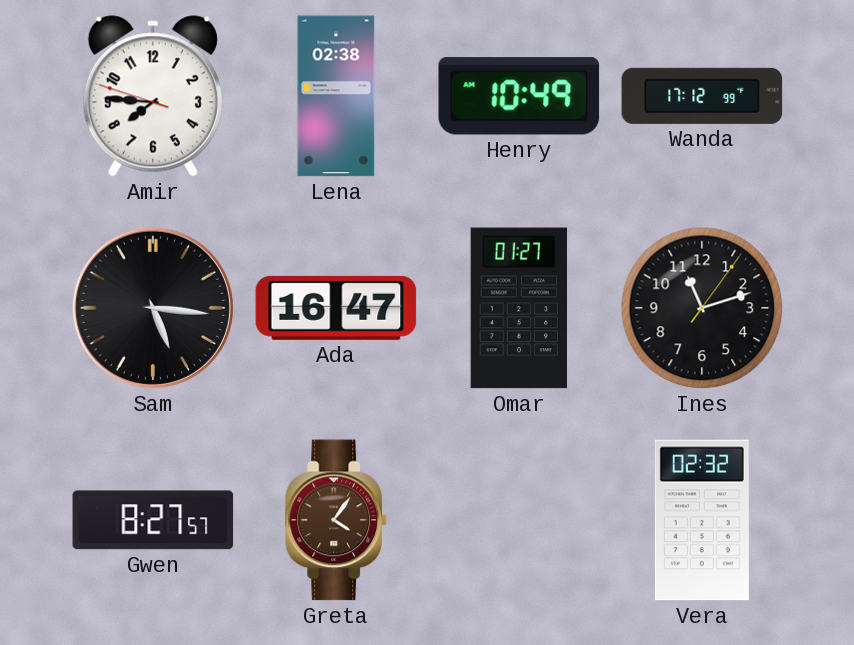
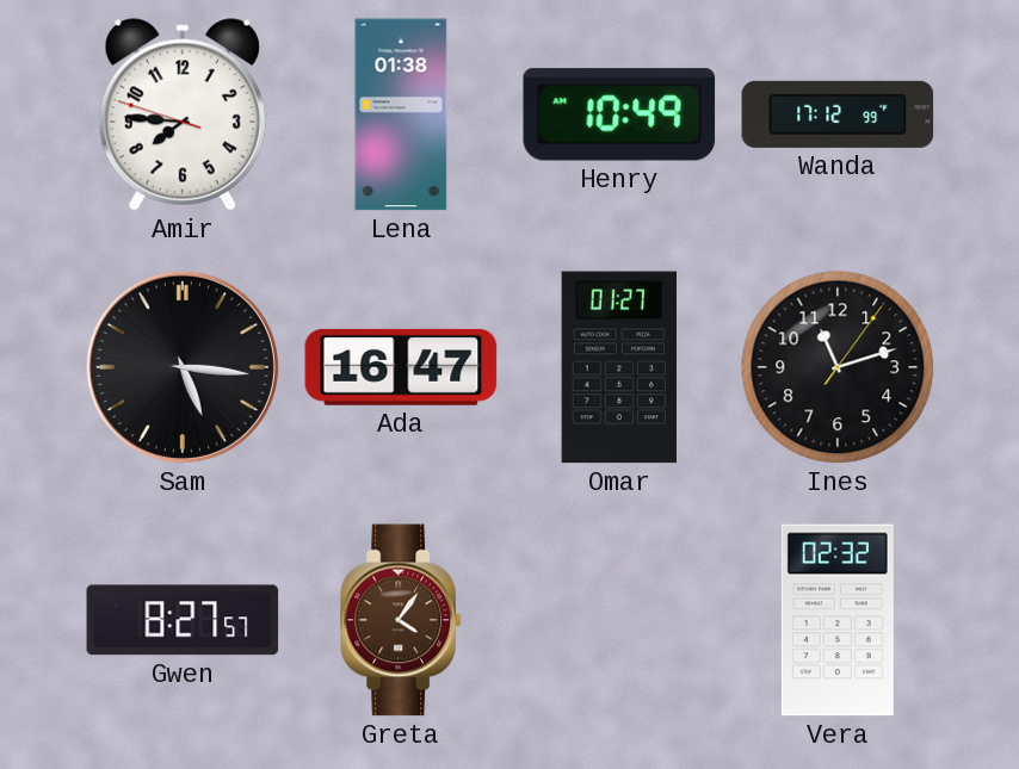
Lena: 02:38 -> 01:38 (401, 114)
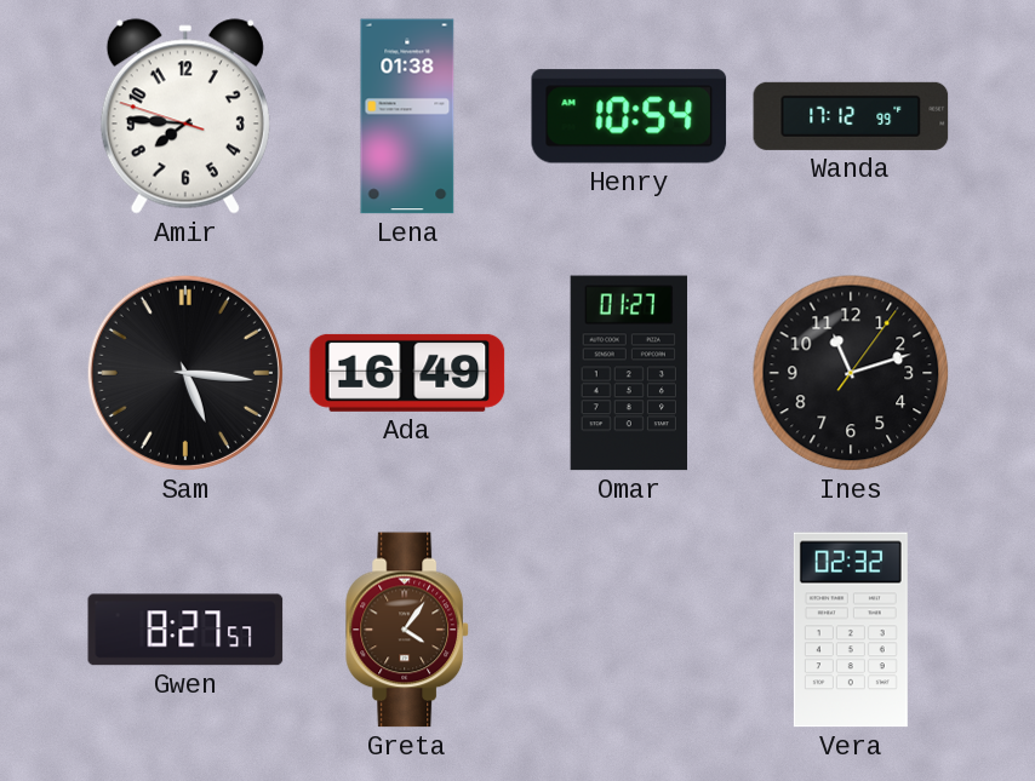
Henry: 10:49 -> 10:54 (629, 116)
Ada: 16:47 -> 16:49 (407, 373)
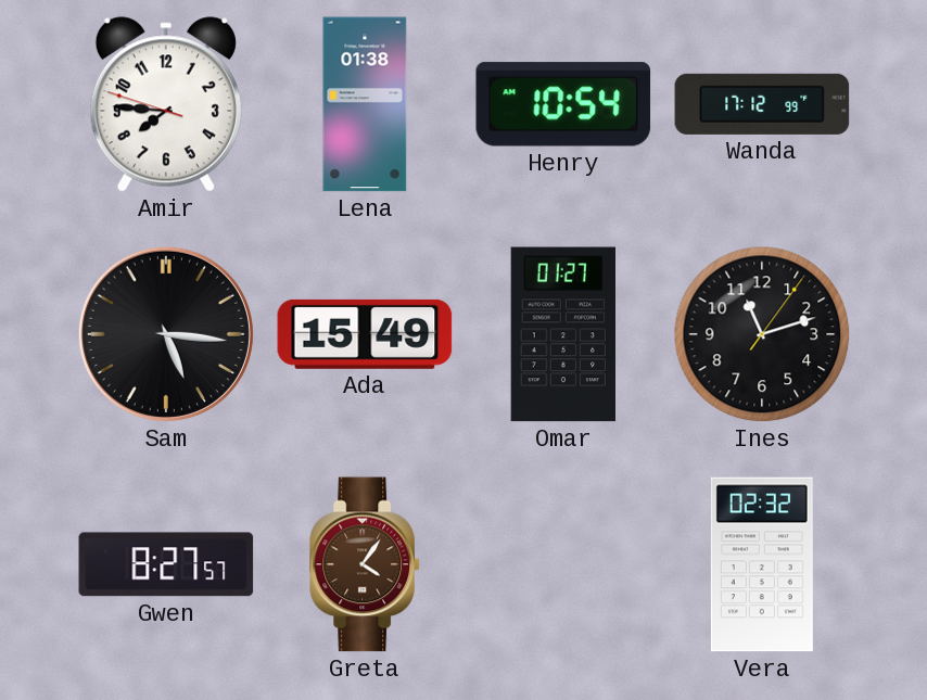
Ada: 16:49 -> 15:49 (365, 334)
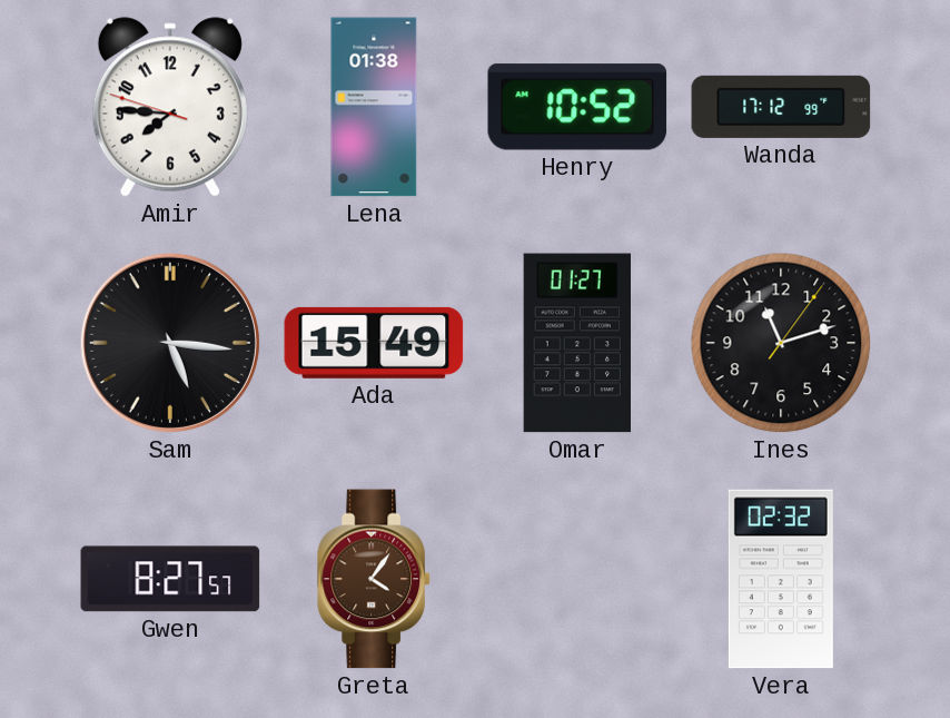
Henry: 10:54 -> 10:52 (577, 107)
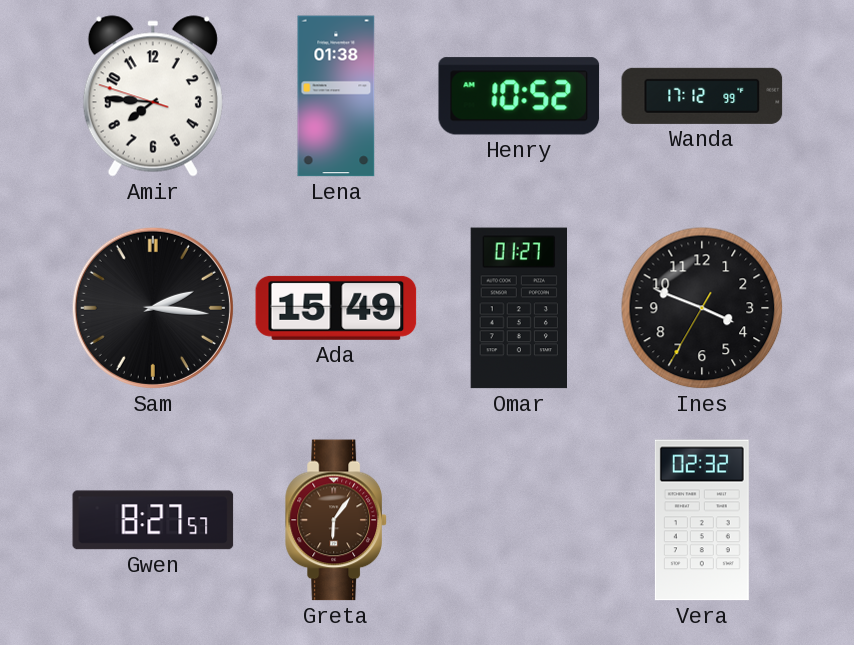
Sam: 5:16 -> 2:16 (153, 308)
Ines: 11:12 -> 3:48 (702, 308)
Greta: 4:06 -> 6:06 (336, 520)
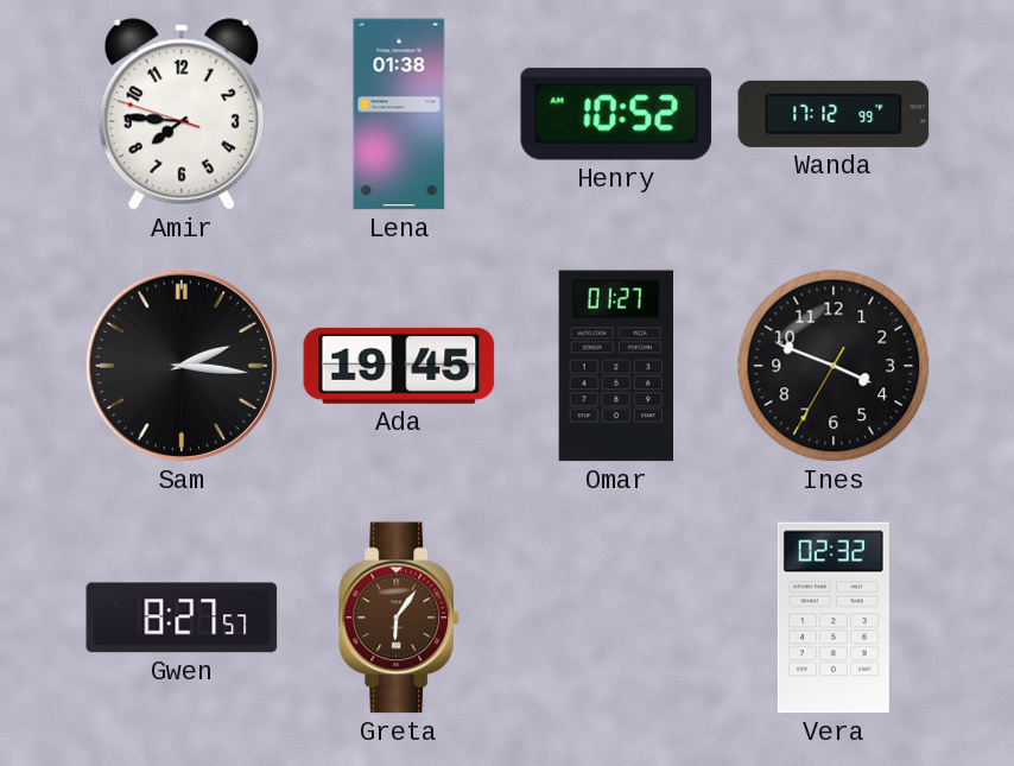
Ada: 15:49 -> 19:45 (399, 366)
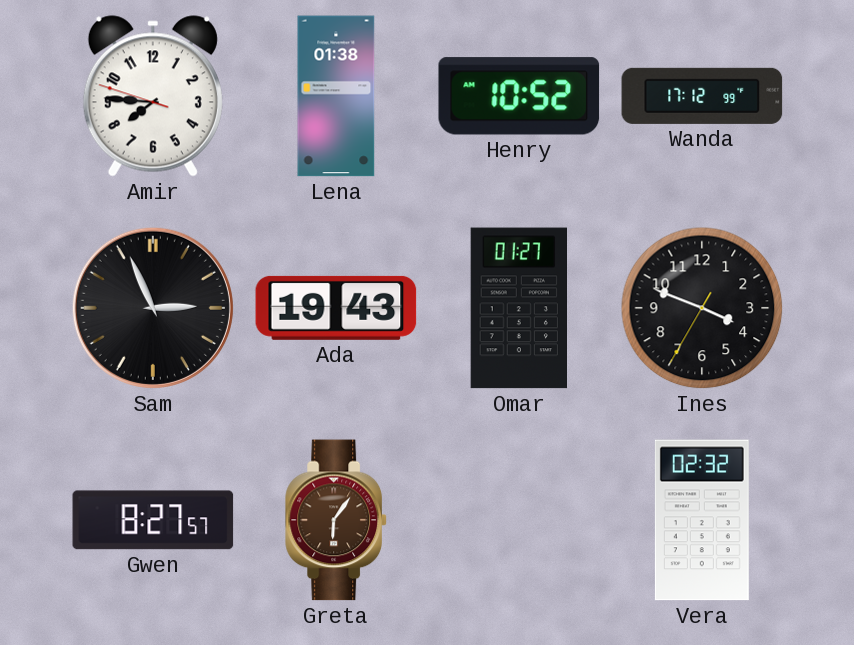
Sam: 2:16 -> 2:56 (153, 308)
Ada: 19:45 -> 19:43 (336, 308)
